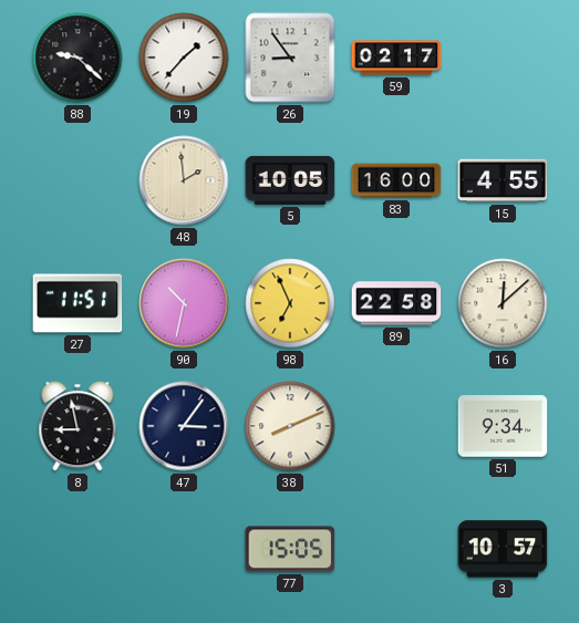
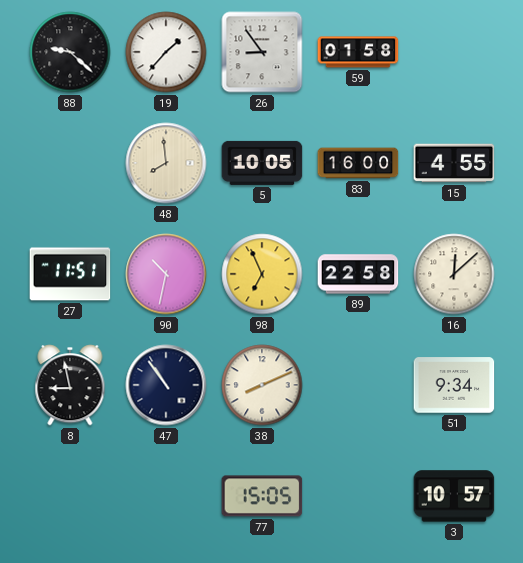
59: 02:17 -> 01:58 (358, 52)
48: 1:59 -> 7:59 (166, 163)
47: 3:06 -> 10:54 (166, 385)
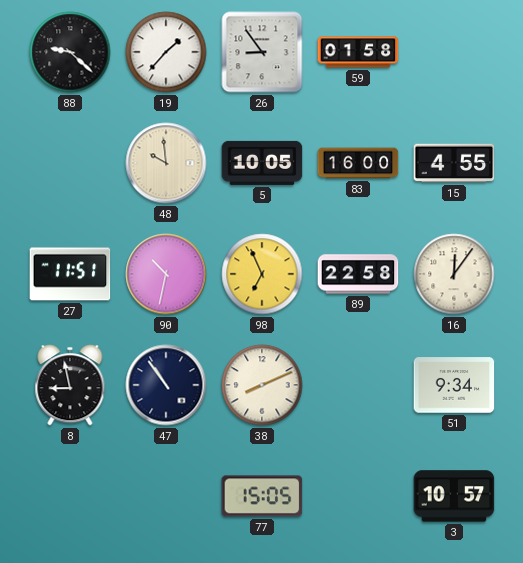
48: 7:59 -> 9:59 (166, 163)
16: 12:08 -> 12:06 (454, 274)
